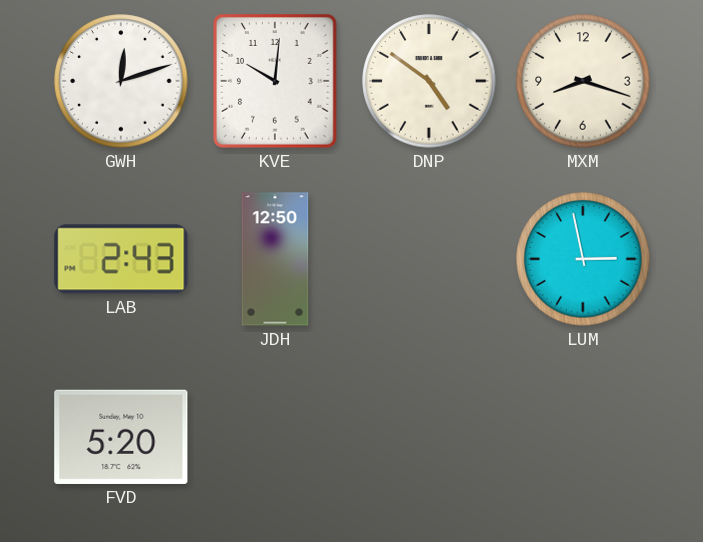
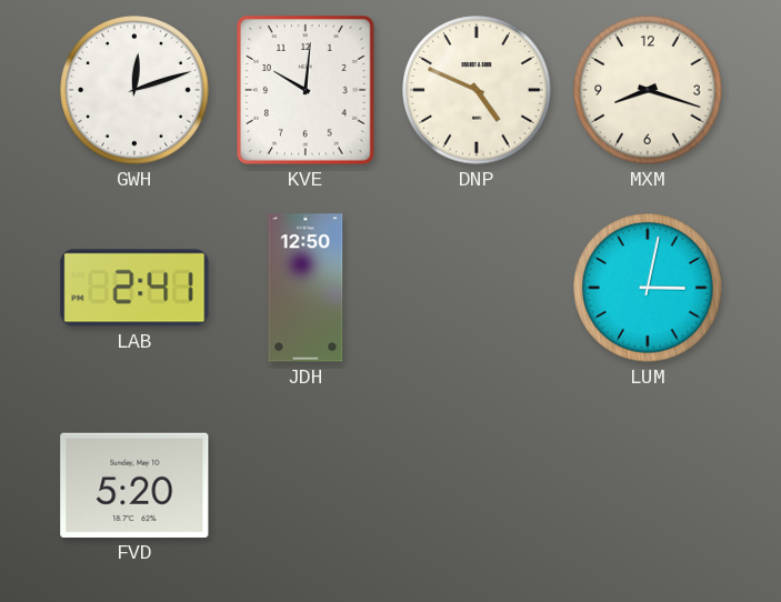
DNP: 4:51 -> 4:49 (477, 90)
LAB: 2:43 -> 2:41 (134, 288)
LUM: 2:58 -> 3:02 (648, 288)
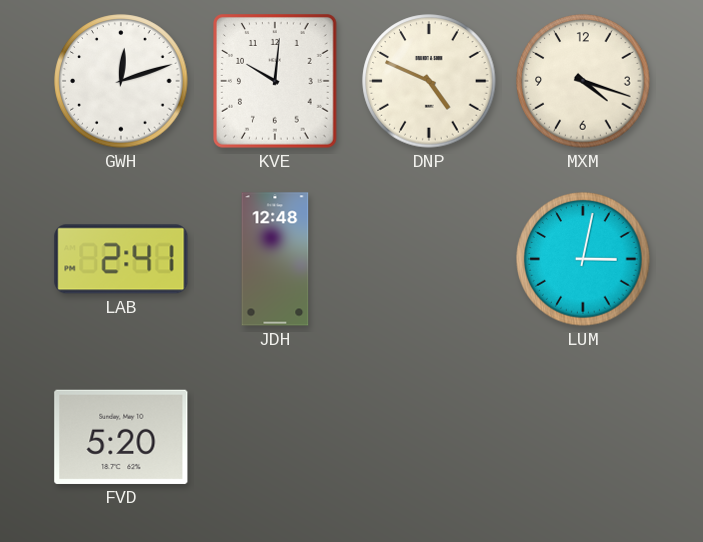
MXM: 8:18 -> 4:18 (583, 81)
JDH: 12:50 -> 12:48 (275, 259)
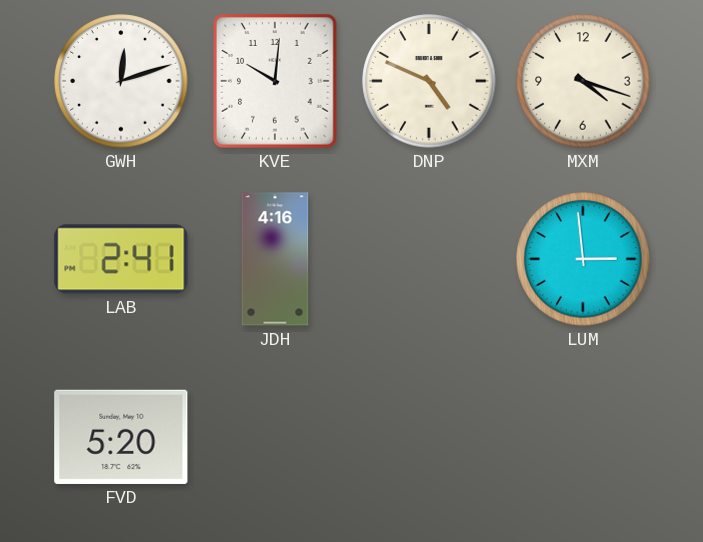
JDH: 12:48 -> 4:16 (275, 259)
LUM: 3:02 -> 2:59 (583, 259)
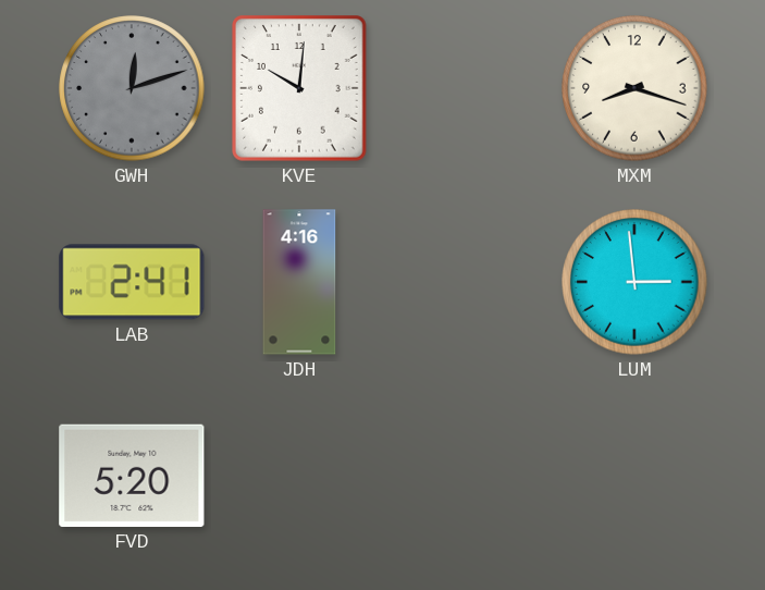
GWH dial: white -> grey (132, 88)
DNP: 4:49 -> none (429, 81)
MXM: 4:18 -> 8:18 (634, 88)
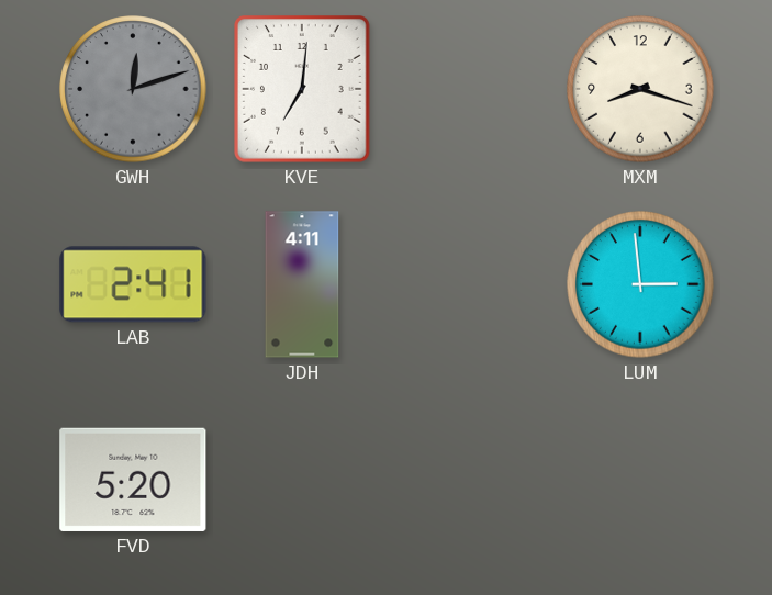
KVE: 10:01 -> 7:01 (303, 90)
JDH: 4:16 -> 4:11 (302, 284)
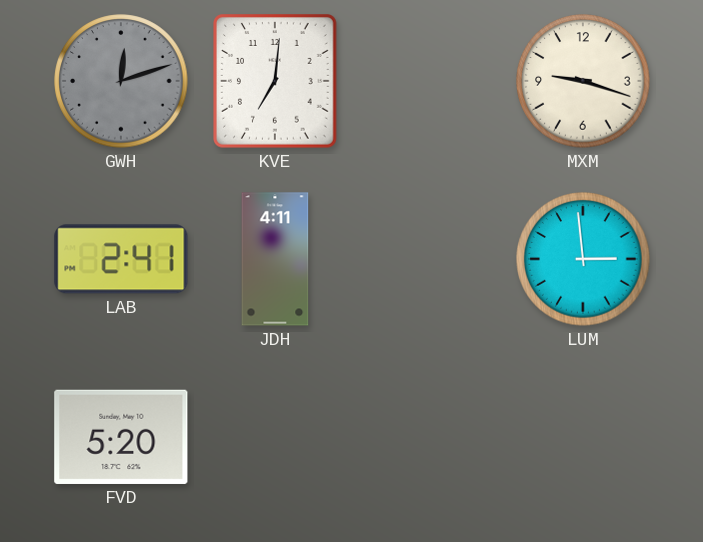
MXM: 8:18 -> 9:18 (583, 81)
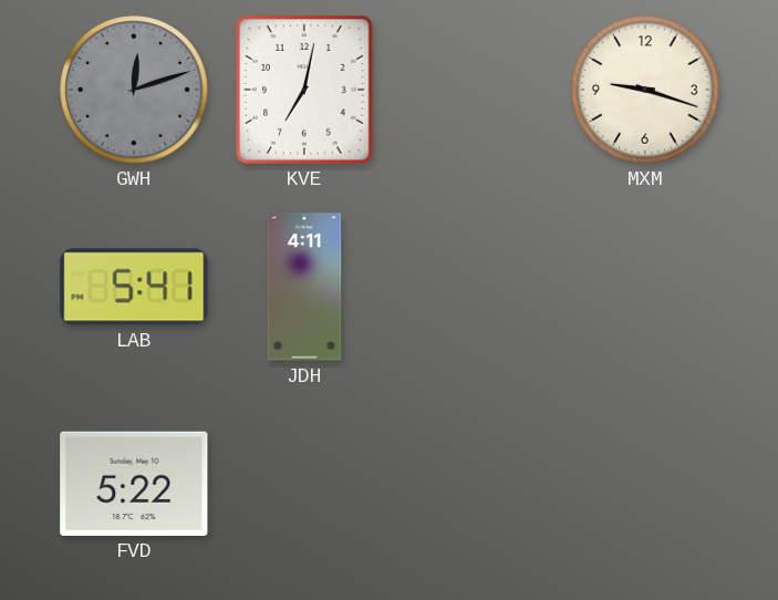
KVE: 7:01 -> 7:02 (305, 91)
LAB: 2:41 -> 5:41 (134, 287)
LUM: 2:59 -> none (583, 259)
FVD: 5:20 -> 5:22 (134, 484)
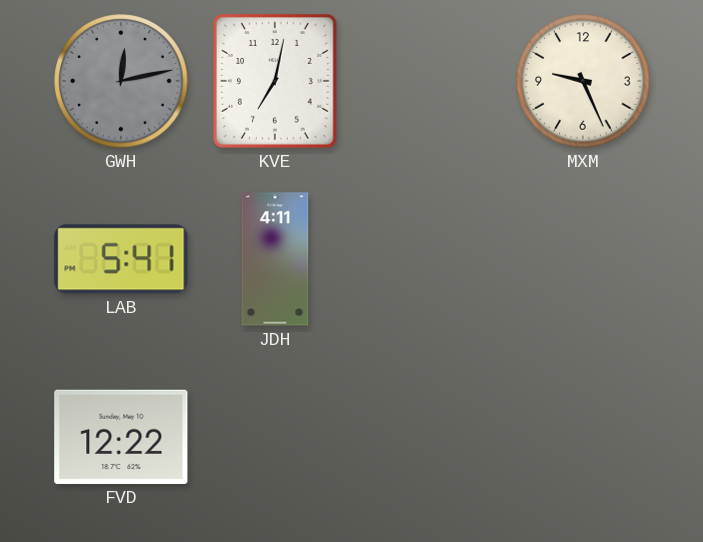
GWH: 12:12 -> 12:13 (121, 81)
MXM: 9:18 -> 9:26 (583, 81)
FVD: 5:22 -> 12:22 (121, 437)
